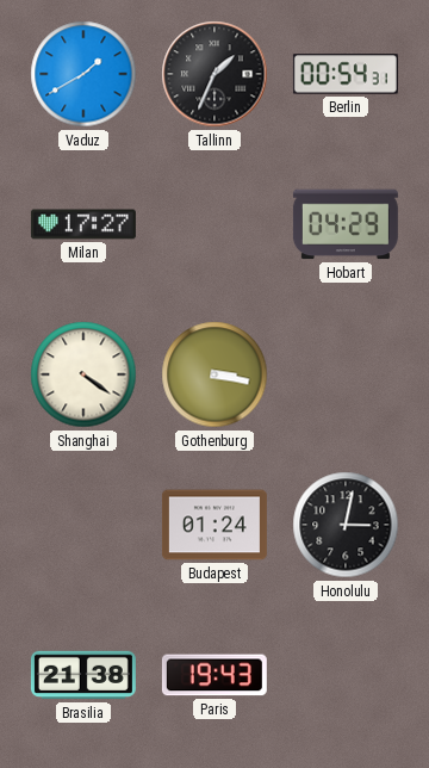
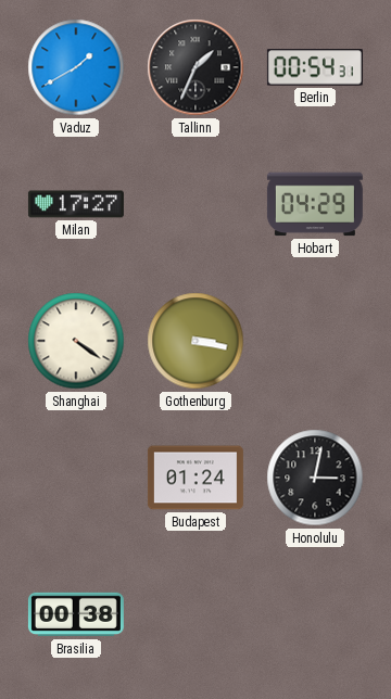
Brasilia: 21:38 -> 00:38 (76, 614)
Paris: 19:43 -> none (214, 675)
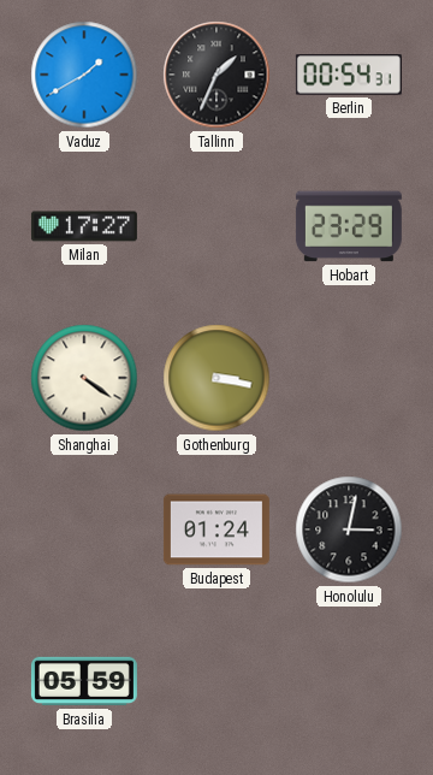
Hobart: 04:29 -> 23:29 (349, 226)
Brasilia: 00:38 -> 05:59 (84, 681)
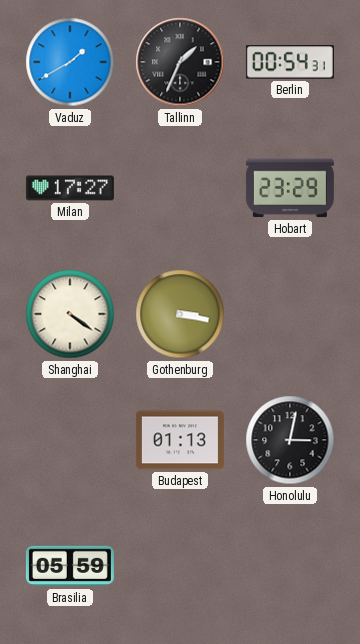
Budapest: 01:24 -> 01:13 (180, 440)
